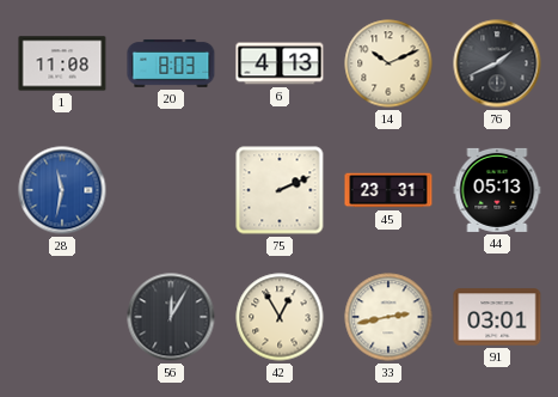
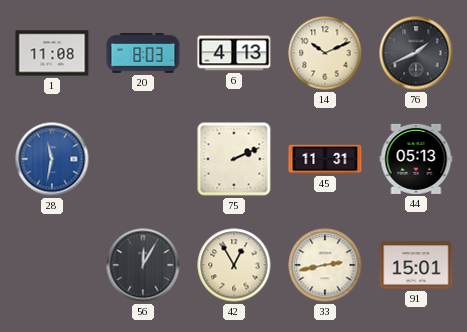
45: 23:31 -> 11:31 (325, 159)
91: 03:01 -> 15:01 (416, 265)
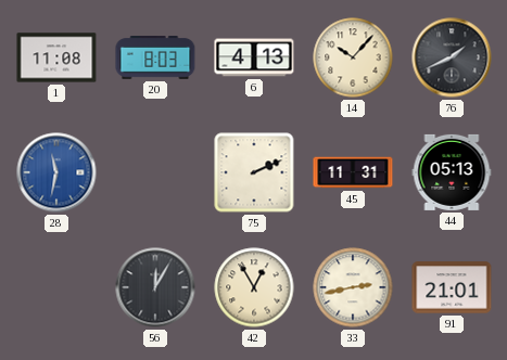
14: 10:11 -> 10:07 (353, 57)
91: 15:01 -> 21:01 (452, 287)
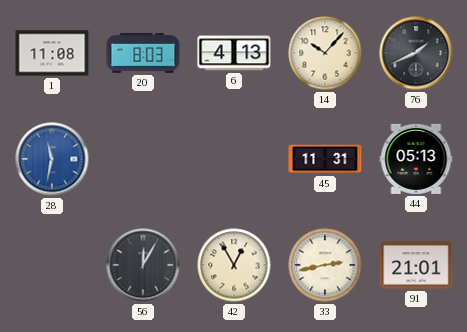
75: 2:11 -> none (254, 172)
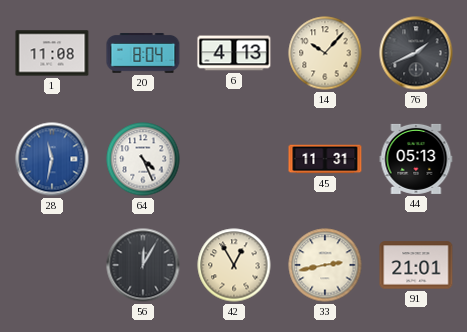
20: 8:03 -> 8:04 (143, 53)
64: none -> 4:26 (143, 159)
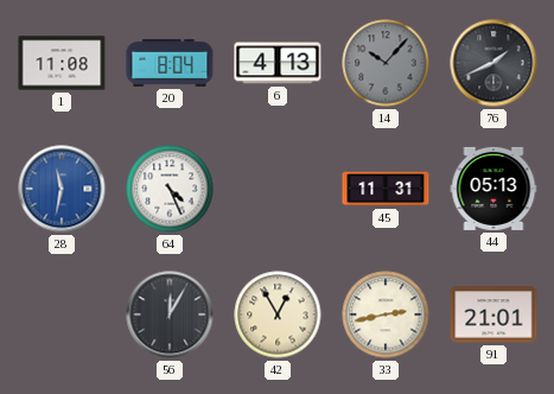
14 dial: cream -> grey (386, 63)
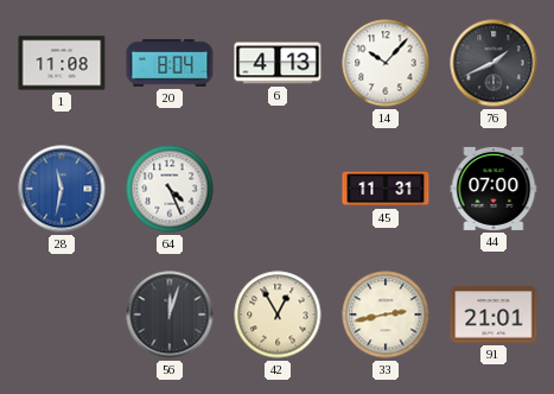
14 dial: grey -> white (386, 63)
44: 05:13 -> 07:00 (493, 189)
56: 12:05 -> 12:03 (170, 314)
